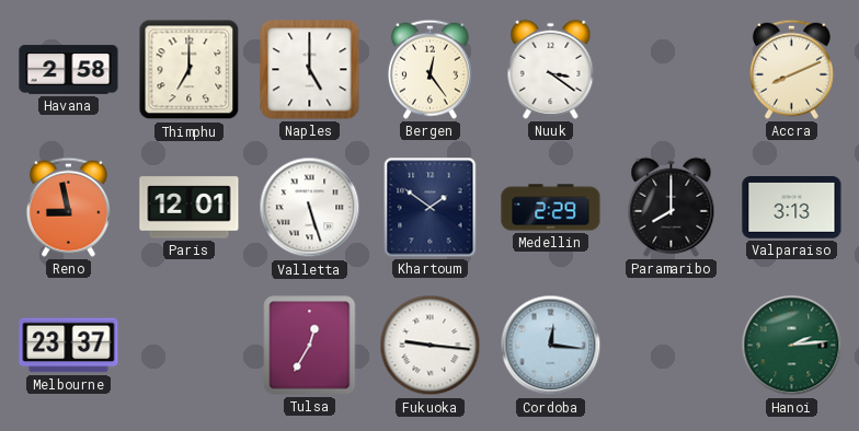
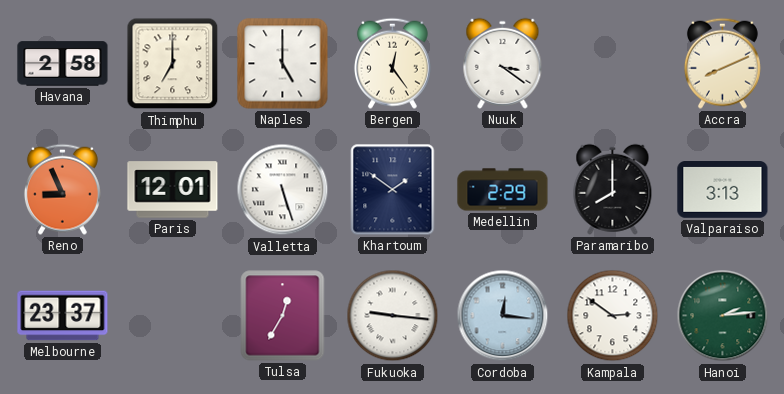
Reno: 8:58 -> 8:56 (62, 189)
Kampala: none -> 2:51 (613, 316)
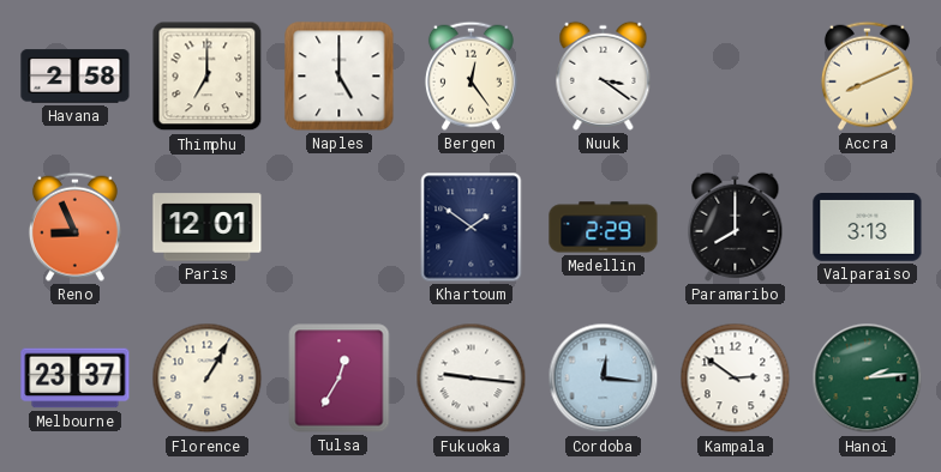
Valletta: 5:27 -> none (283, 190)
Florence: none -> 1:05 (208, 379)
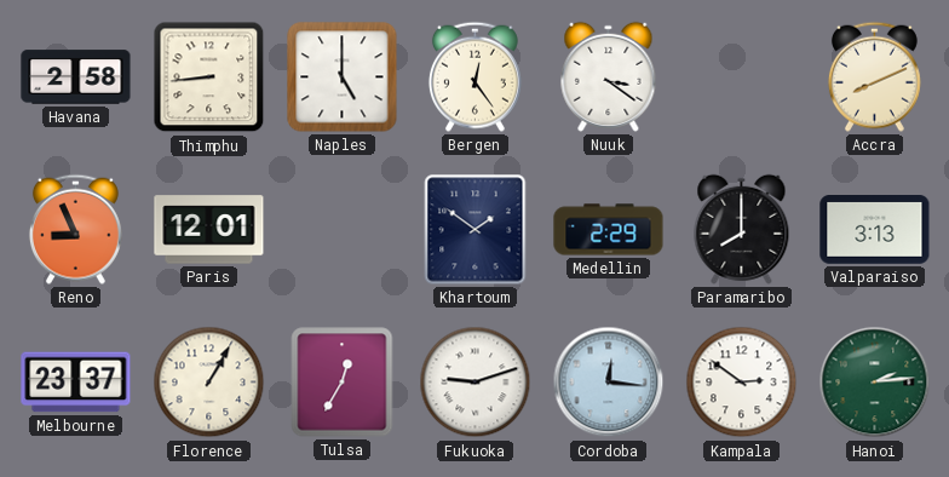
Thimphu: 7:00 -> 8:44 (209, 77)
Fukuoka: 9:16 -> 9:12 (476, 383)
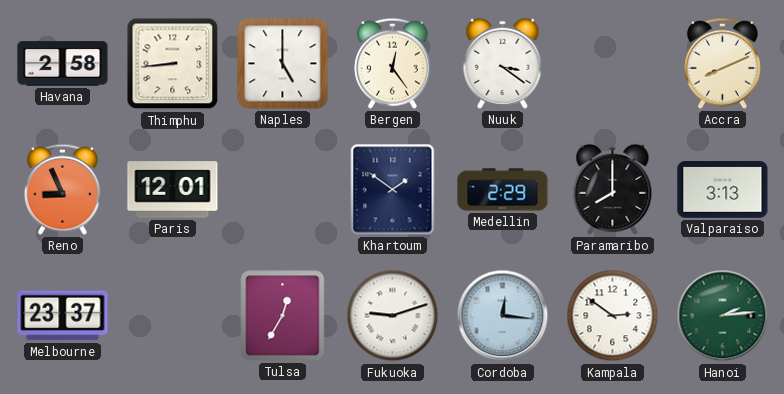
Florence: 1:05 -> none (209, 383)
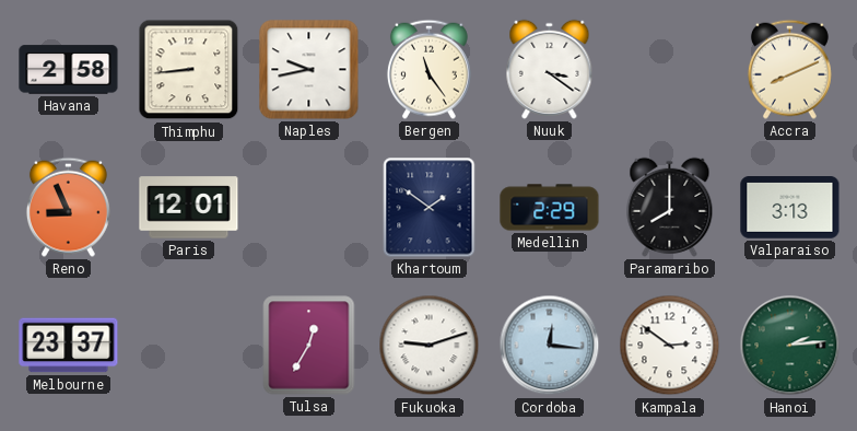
Naples: 5:00 -> 9:43 (309, 70)
Bergen: 12:24 -> 11:24 (428, 69)
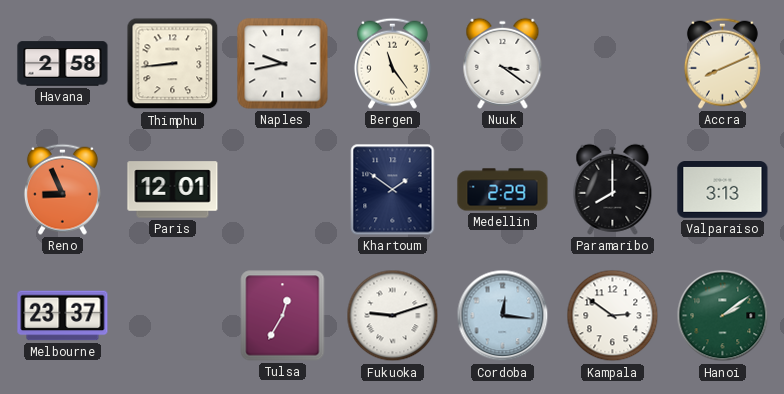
Hanoi: 2:14 -> 2:09 (723, 316)
